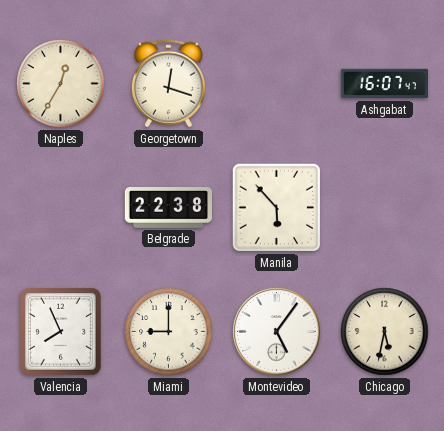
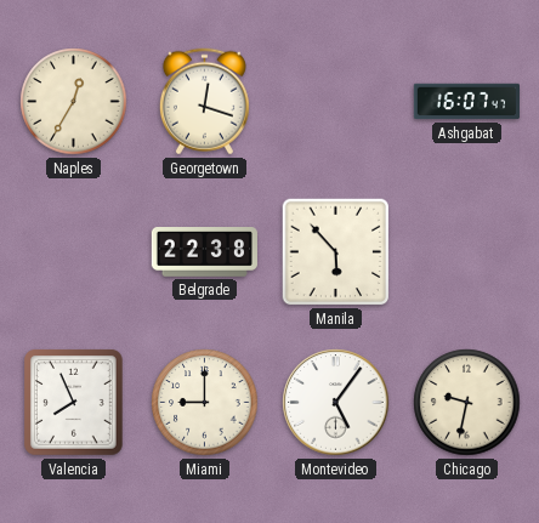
Chicago: 5:32 -> 9:32 (467, 403)
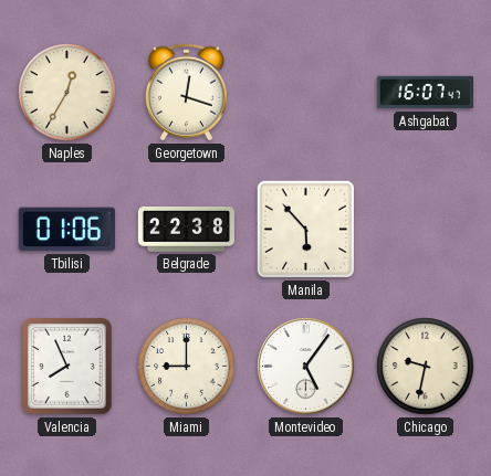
Tbilisi: none -> 01:06 (66, 230)
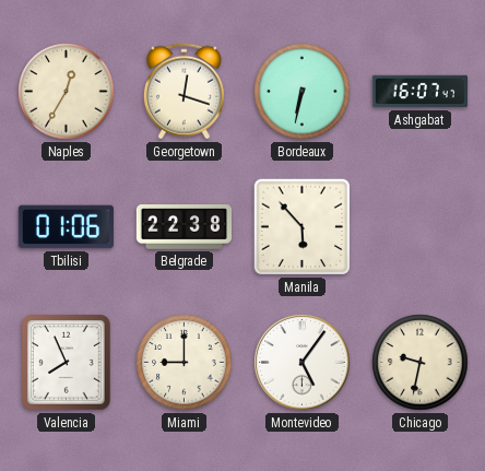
Bordeaux: none -> 6:32 (303, 92)
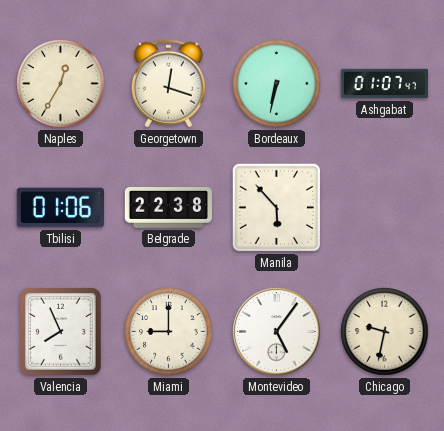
Ashgabat: 16:07 -> 01:07 (384, 84)
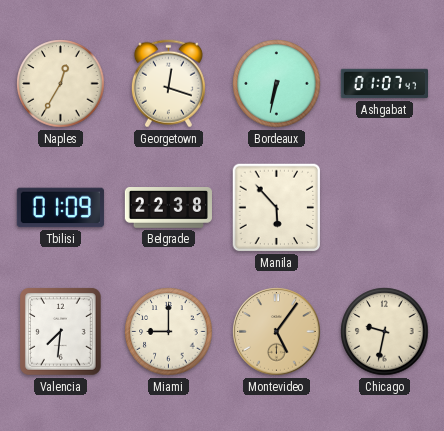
Tbilisi: 01:06 -> 01:09 (60, 208)
Valencia: 7:56 -> 7:31 (61, 332)
Montevideo dial: white -> champagne (277, 332)
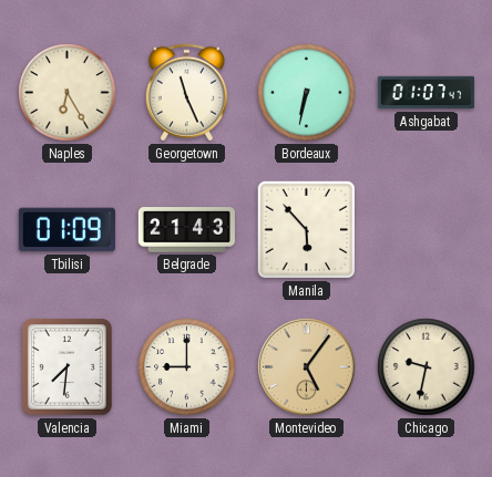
Naples: 12:35 -> 6:25 (68, 93)
Georgetown: 12:18 -> 11:26 (186, 93)
Belgrade: 22:38 -> 21:43 (186, 230)
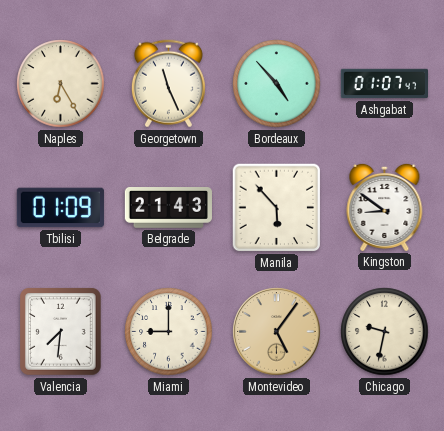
Bordeaux: 6:32 -> 4:53 (277, 84)
Kingston: none -> 8:51 (385, 207)
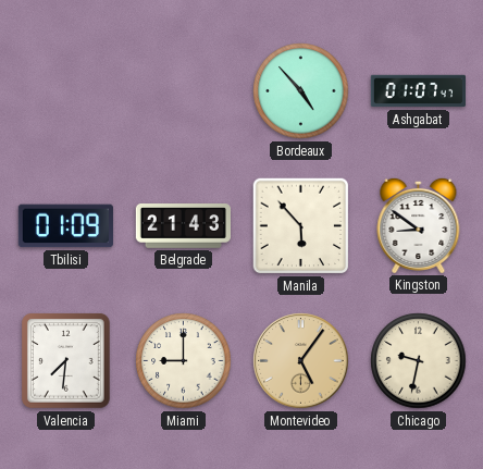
Naples: 6:25 -> none (61, 84)
Georgetown: 11:26 -> none (168, 84)
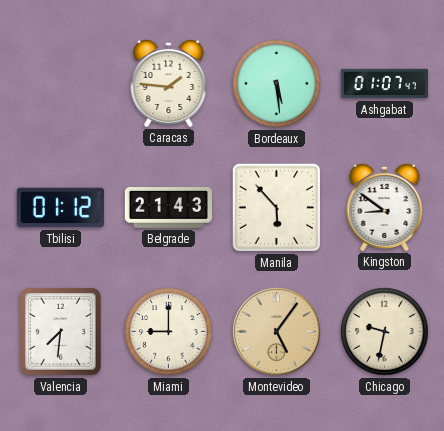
Caracas: none -> 1:46 (169, 83)
Bordeaux: 4:53 -> 5:29 (277, 84)
Tbilisi: 01:09 -> 01:12 (60, 208)
